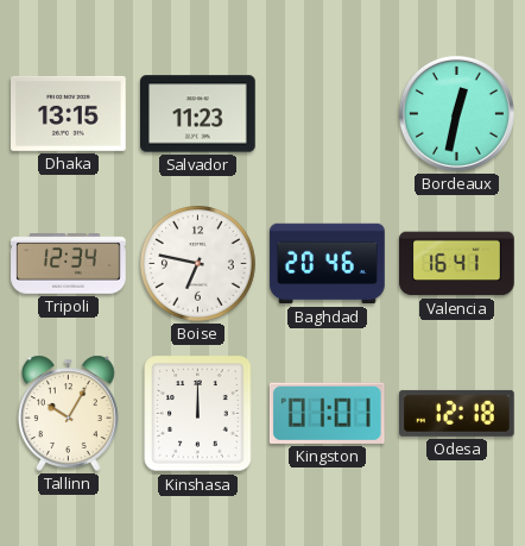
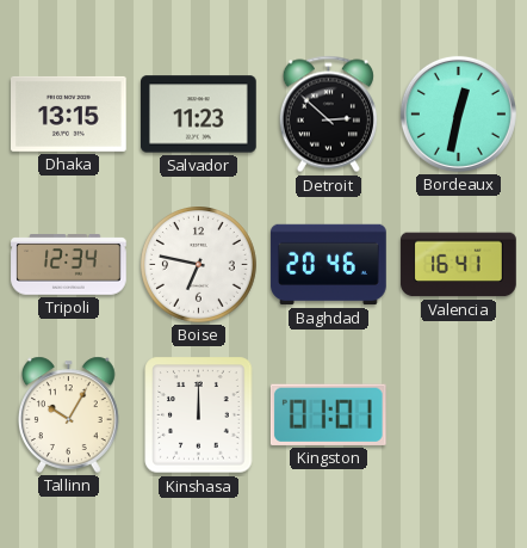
Detroit: none -> 2:52 (328, 115)
Odesa: 12:18 -> none (457, 413)
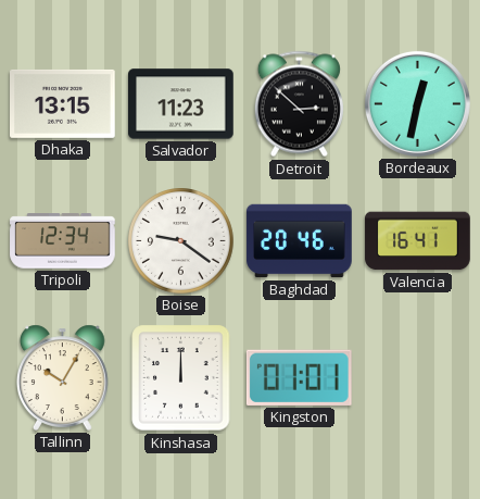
Boise: 6:47 -> 9:21 (181, 241)
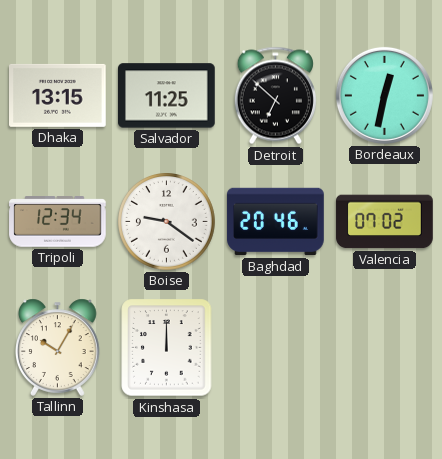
Salvador: 11:23 -> 11:25 (167, 96)
Detroit: 2:52 -> 6:52 (275, 96)
Valencia: 16:41 -> 07:02 (385, 222)
Kingston: 01:01 -> none (299, 377)
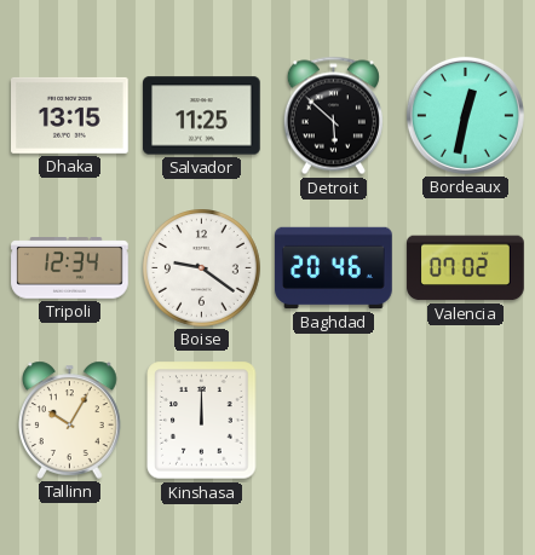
Detroit: 6:52 -> 5:52 (333, 116)
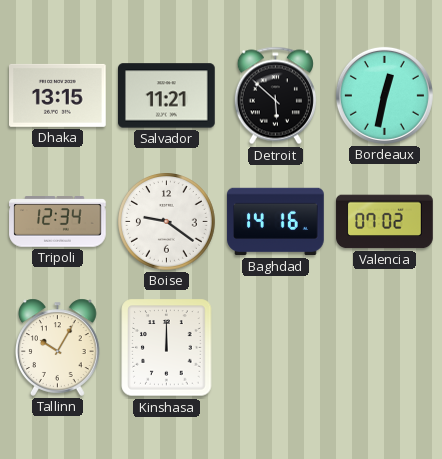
Salvador: 11:25 -> 11:21 (167, 96)
Baghdad: 20:46 -> 14:16 (276, 222)
